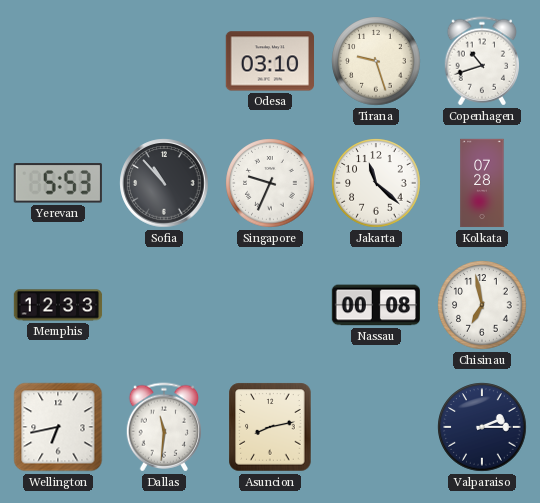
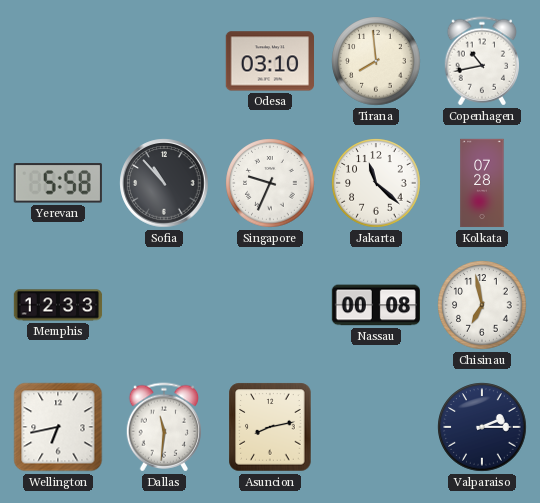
Tirana: 9:27 -> 7:59 (376, 61)
Copenhagen: 10:42 -> 10:43 (481, 61)
Yerevan: 5:53 -> 5:58 (58, 183)
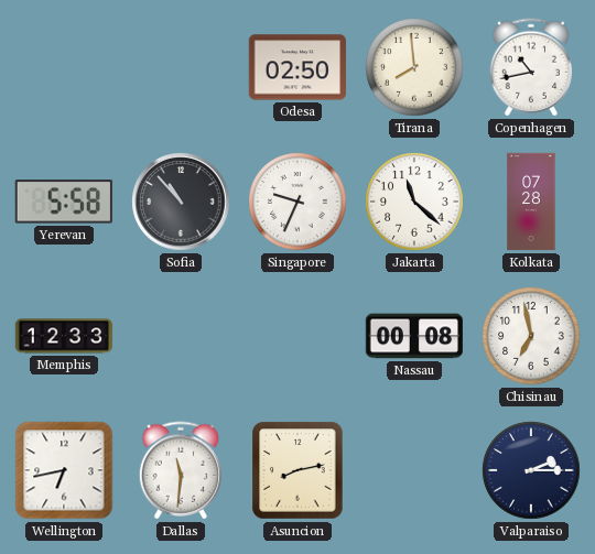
Odesa: 03:10 -> 02:50 (296, 67)
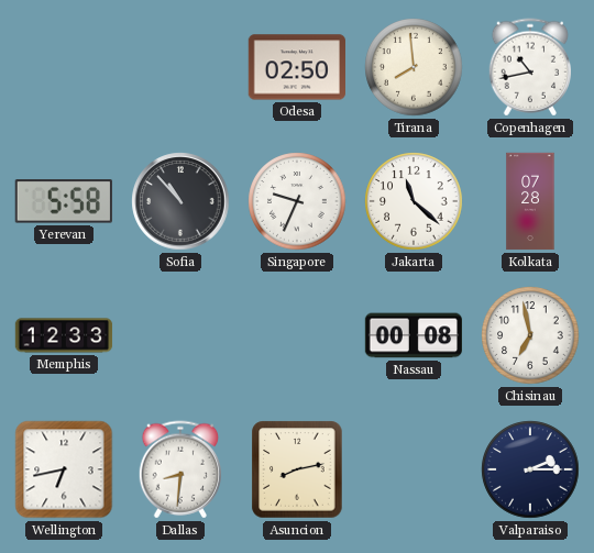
Dallas: 11:31 -> 8:31 (179, 469)
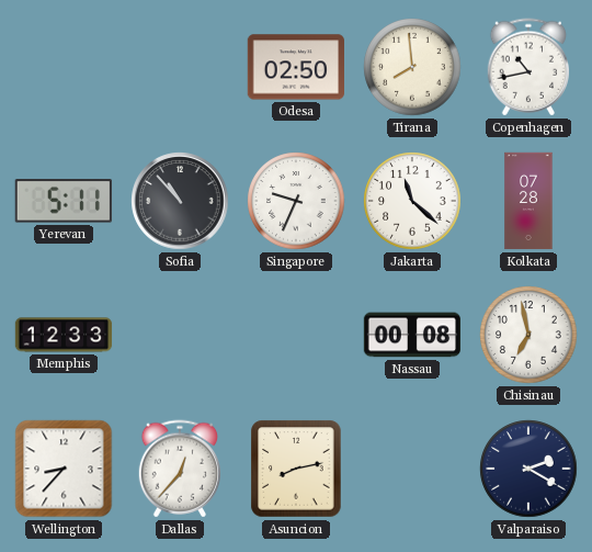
Yerevan: 5:58 -> 5:11 (64, 201)
Wellington: 6:43 -> 8:37 (64, 469)
Dallas: 8:31 -> 12:37 (179, 469)
Valparaiso: 2:15 -> 2:20 (528, 469)
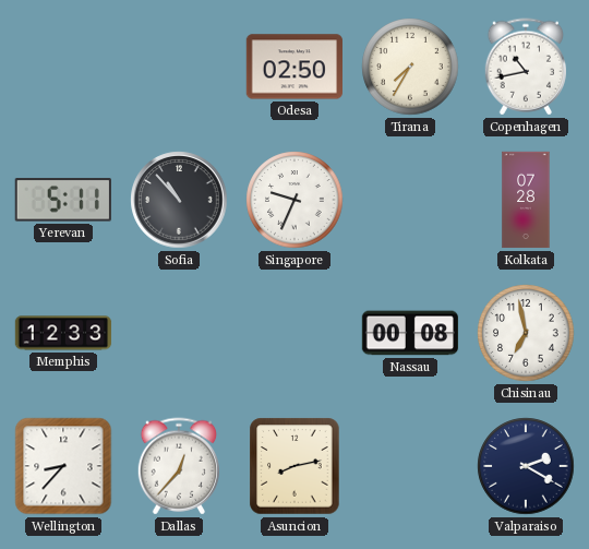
Tirana: 7:59 -> 7:35 (410, 67)
Jakarta: 11:22 -> none (412, 201)
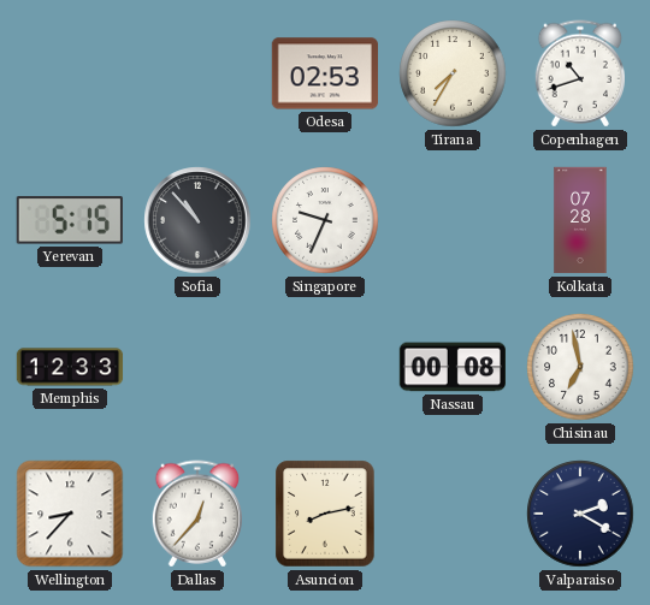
Odesa: 02:50 -> 02:53 (324, 73)
Copenhagen: 10:43 -> 10:42 (579, 73)
Yerevan: 5:11 -> 5:15 (70, 220)
